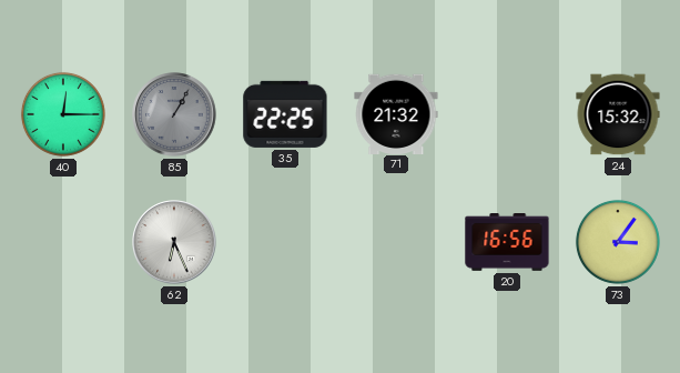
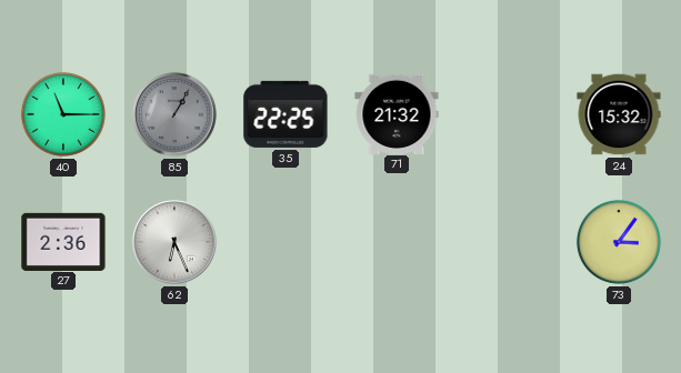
40: 12:15 -> 11:15 (63, 114)
27: none -> 2:36 (63, 241)
20: 16:56 -> none (507, 243)
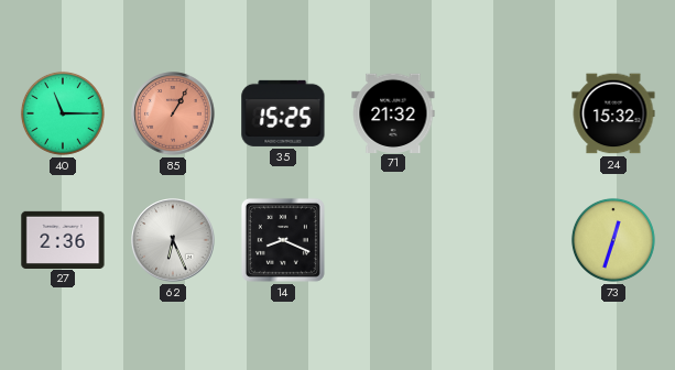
85 dial: grey -> salmon (173, 113)
35: 22:25 -> 15:25 (283, 113)
14: none -> 8:19 (283, 240)
73: 3:06 -> 12:33 (613, 240)
